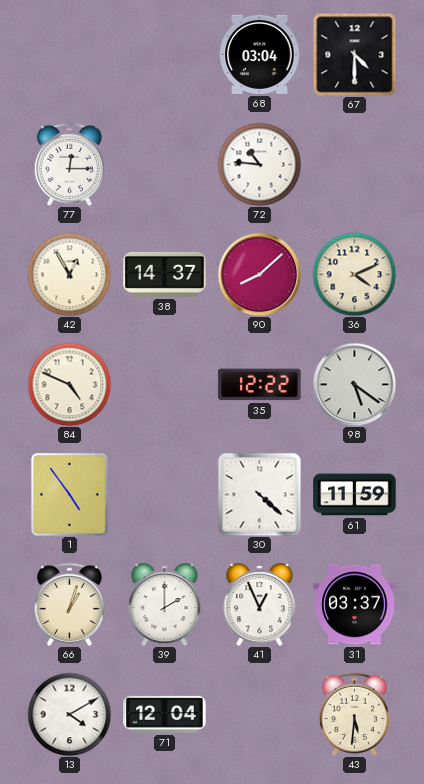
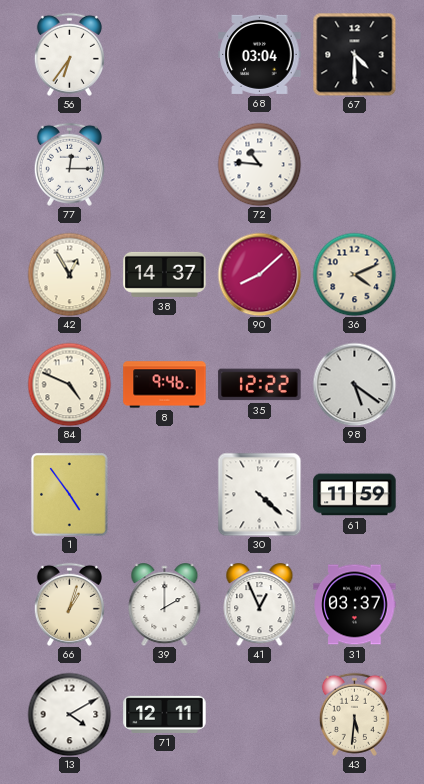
56: none -> 6:36 (69, 54)
8: none -> 9:46 (165, 385)
71: 12:04 -> 12:11 (165, 714)
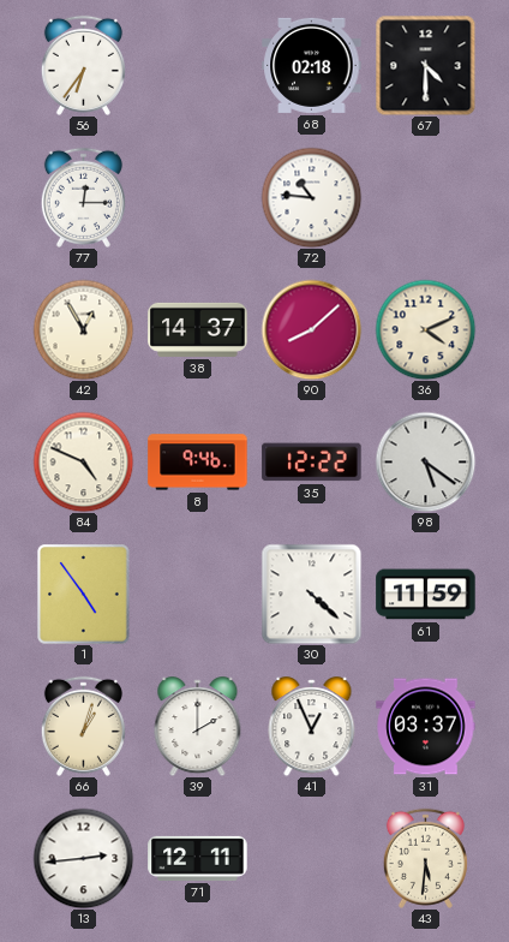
68: 03:04 -> 02:18 (312, 65)
13: 4:10 -> 2:44 (83, 858)
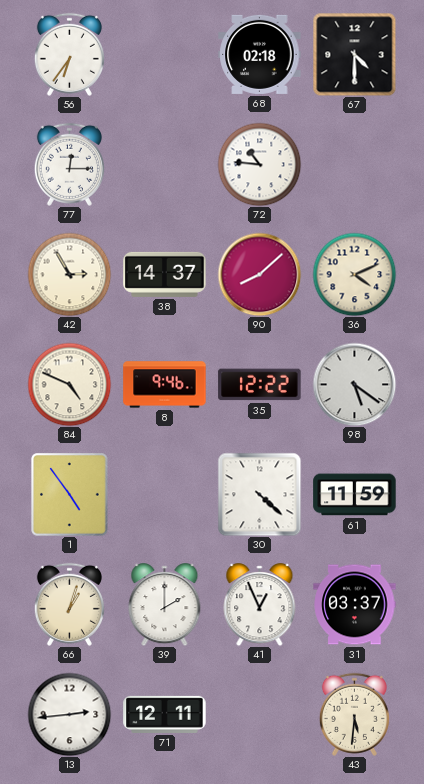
42: 12:55 -> 2:55 (69, 274)
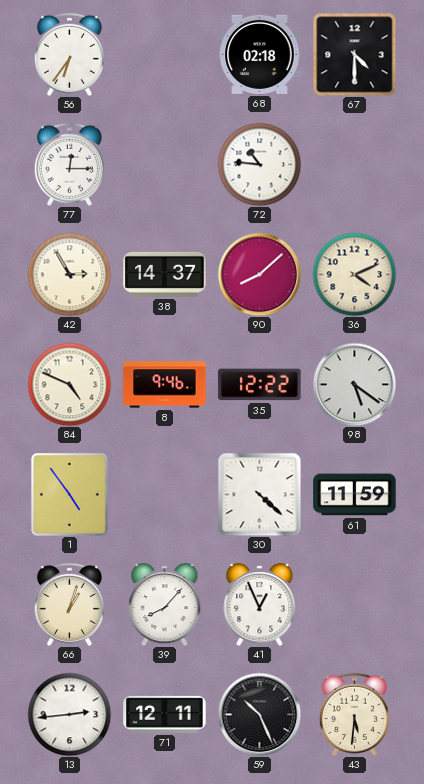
39: 2:00 -> 8:07 (165, 605)
31: 03:37 -> none (355, 605)
59: none -> 10:26 (259, 714)
